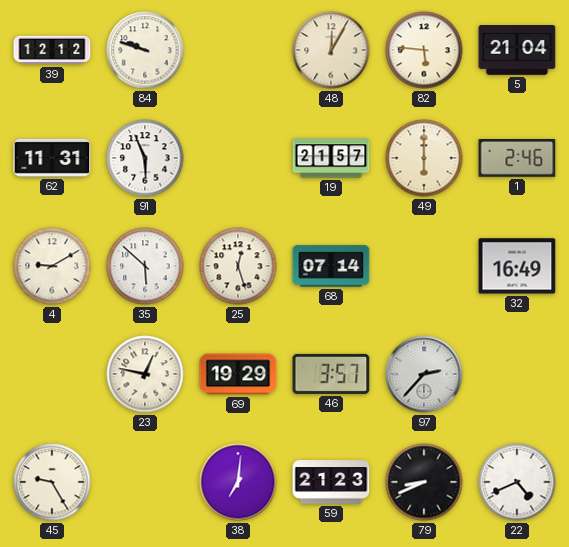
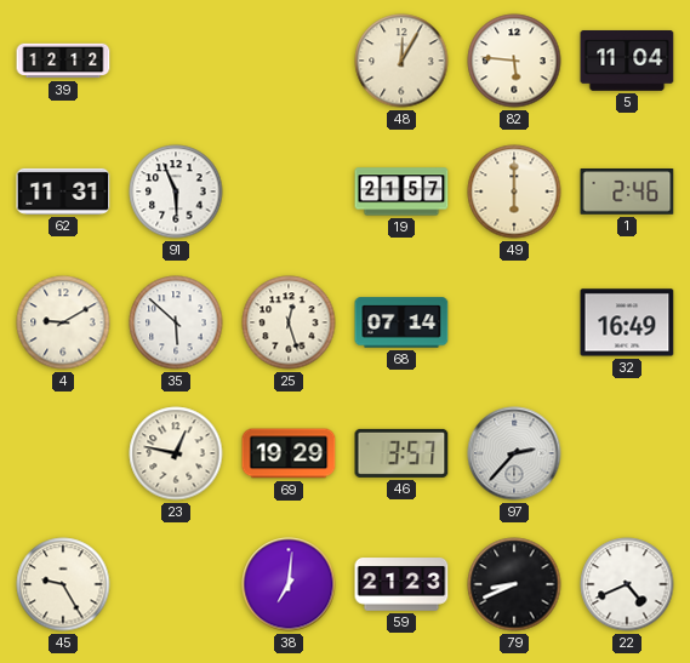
84: 9:48 -> none (145, 50)
5: 21:04 -> 11:04 (627, 62)
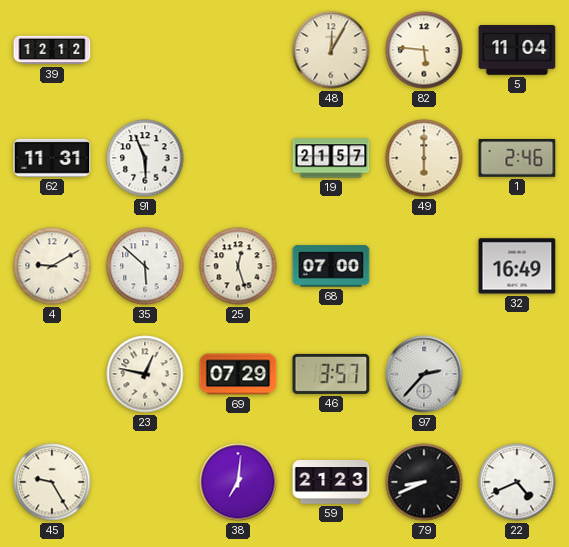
68: 07:14 -> 07:00 (331, 266)
69: 19:29 -> 07:29 (238, 374)
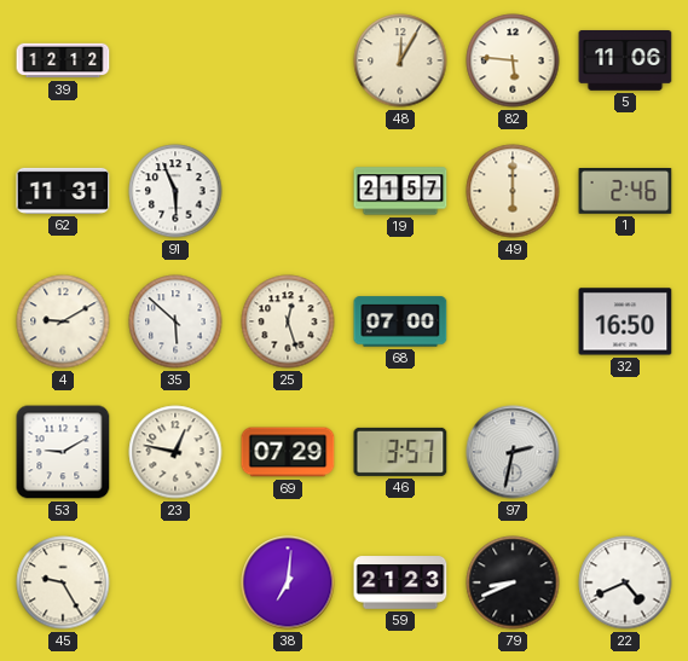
5: 11:04 -> 11:06 (625, 62)
32: 16:49 -> 16:50 (625, 321)
53: none -> 9:10 (63, 452)
97: 2:37 -> 2:32 (513, 452)
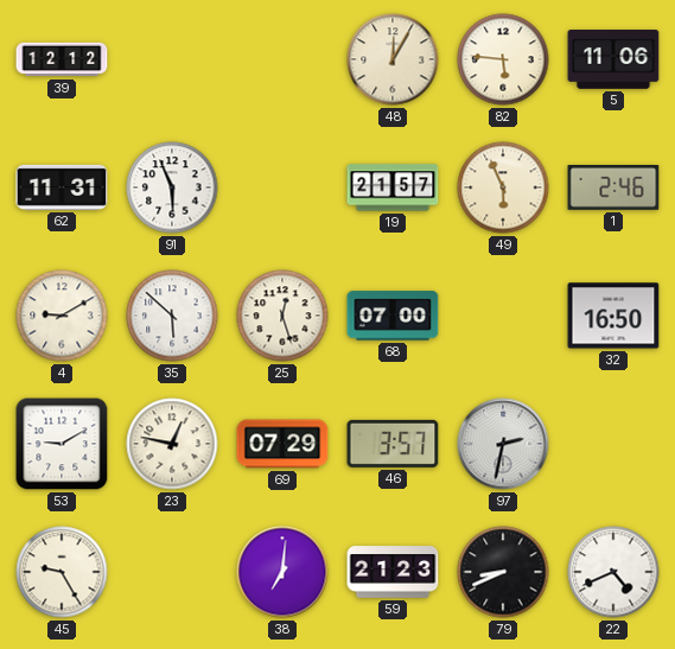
49: 6:00 -> 5:56 (503, 187)
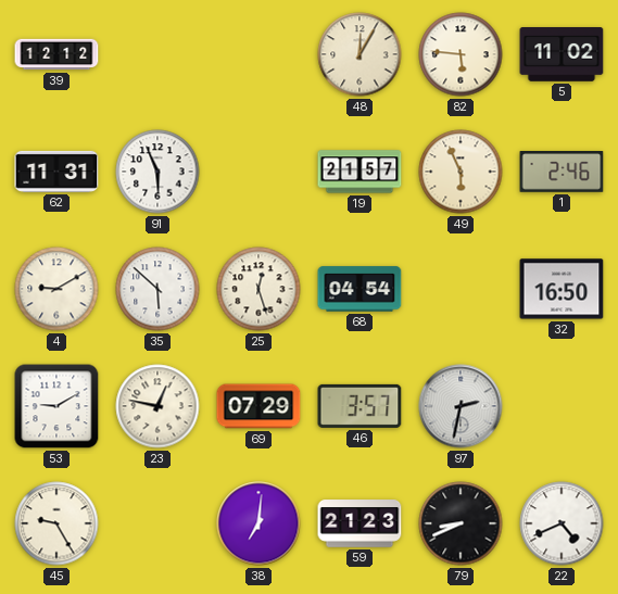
5: 11:06 -> 11:02 (562, 55)
68: 07:00 -> 04:54 (360, 289)
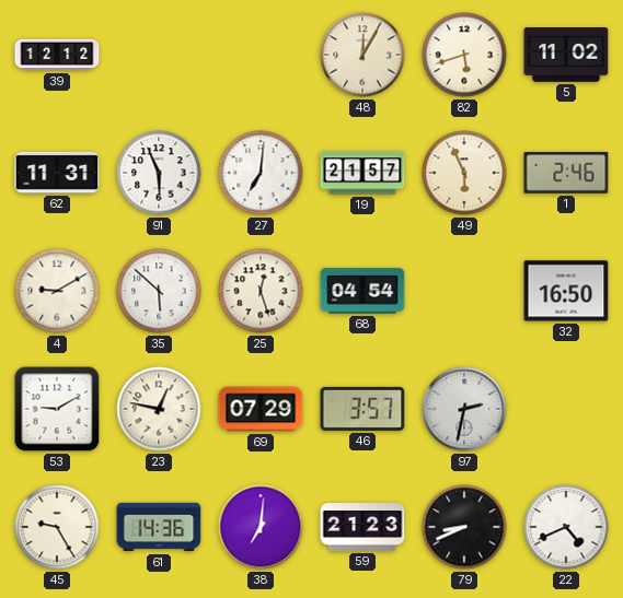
82: 5:46 -> 5:42 (464, 55)
27: none -> 7:01 (261, 173)
61: none -> 14:36 (159, 527)
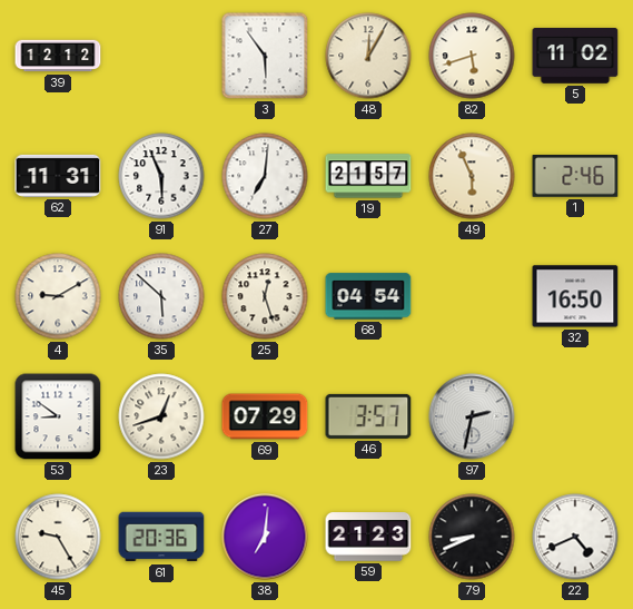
3: none -> 5:54 (265, 56)
53: 9:10 -> 8:51 (58, 416)
23: 12:47 -> 12:42 (161, 416)
61: 14:36 -> 20:36 (161, 537)
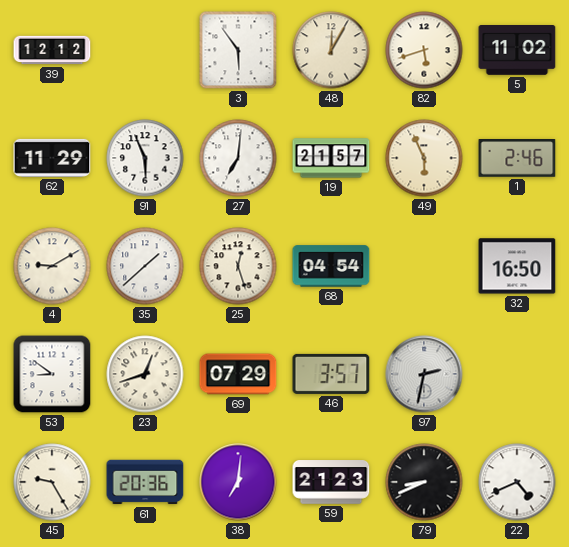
62: 11:31 -> 11:29 (52, 158)
35: 5:52 -> 1:38 (145, 266)
